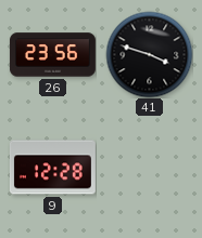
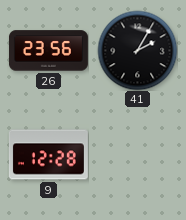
41: 3:48 -> 2:05 (137, 50)
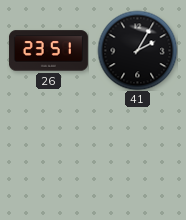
26: 23:56 -> 23:51 (48, 51)
9: 12:28 -> none (48, 155)
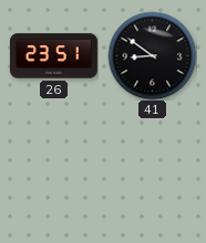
41: 2:05 -> 8:51 (152, 55)
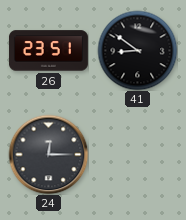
24: none -> 12:15 (48, 154)
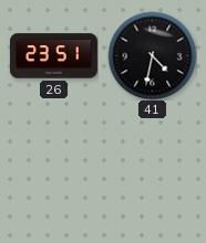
41: 8:51 -> 4:32 (152, 55)
24: 12:15 -> none (48, 154)
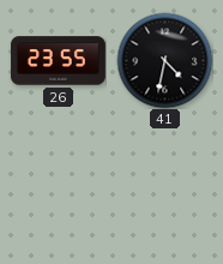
26: 23:51 -> 23:55 (58, 61)
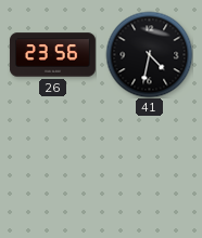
26: 23:55 -> 23:56 (52, 55)
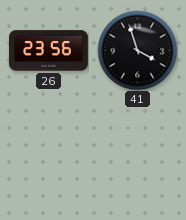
41: 4:32 -> 3:57 (137, 50)
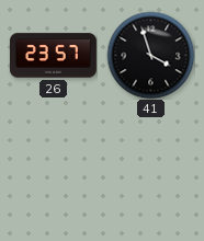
26: 23:56 -> 23:57 (53, 56)
